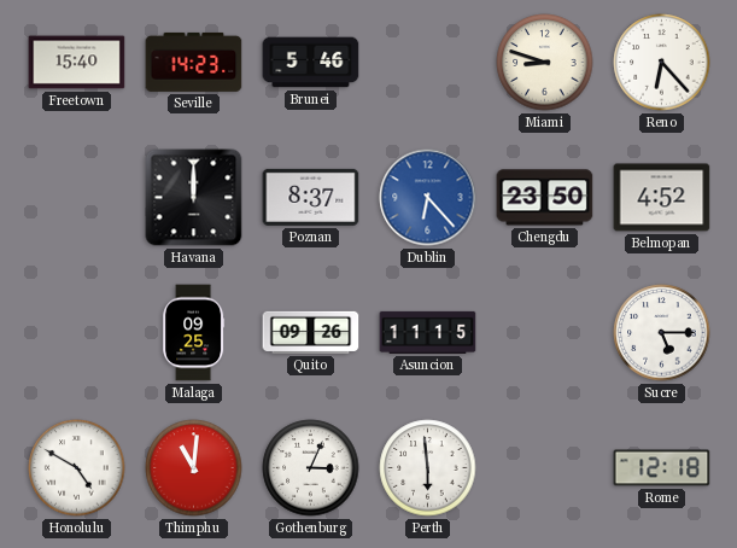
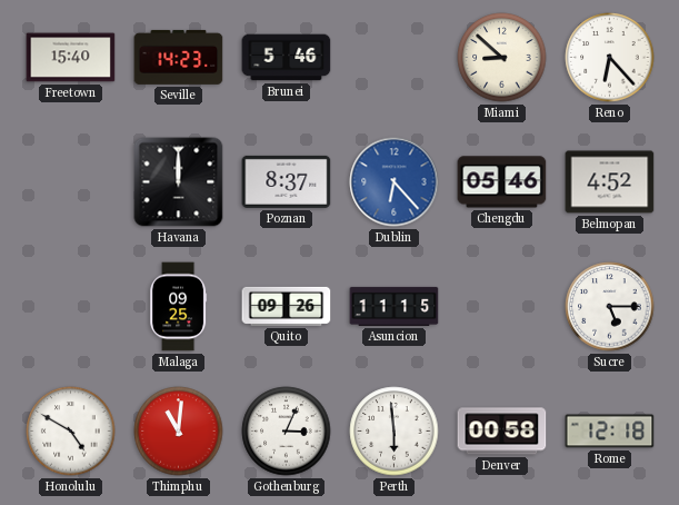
Miami: 8:48 -> 8:52 (502, 58)
Chengdu: 23:50 -> 05:46 (502, 182)
Denver: none -> 00:58 (502, 432)
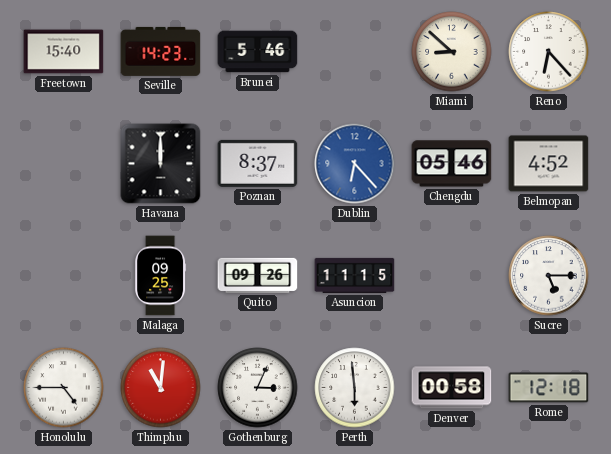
Honolulu: 4:50 -> 4:45 (64, 388)
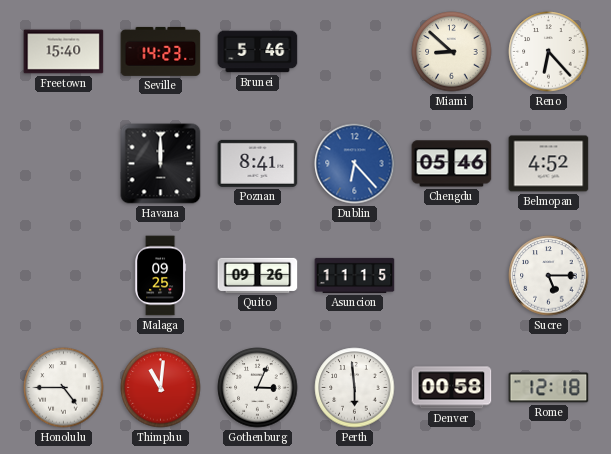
Poznan: 8:37 -> 8:41 (258, 163)
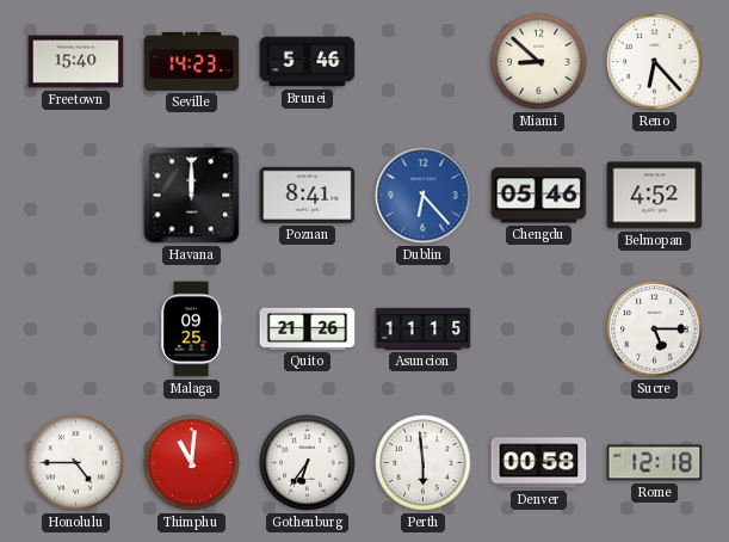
Quito: 09:26 -> 21:26 (308, 328)
Gothenburg: 3:04 -> 6:36 (308, 463)
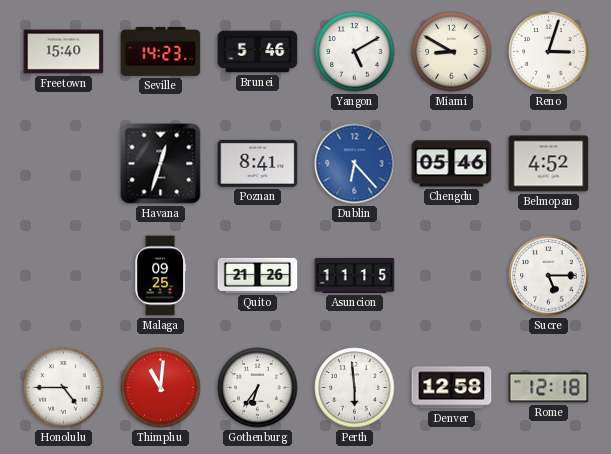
Yangon: none -> 5:10 (355, 52)
Miami: 8:52 -> 8:50 (452, 52)
Reno: 6:23 -> 3:03 (549, 52)
Havana: 12:00 -> 12:33 (161, 164)
Denver: 00:58 -> 12:58 (452, 388)
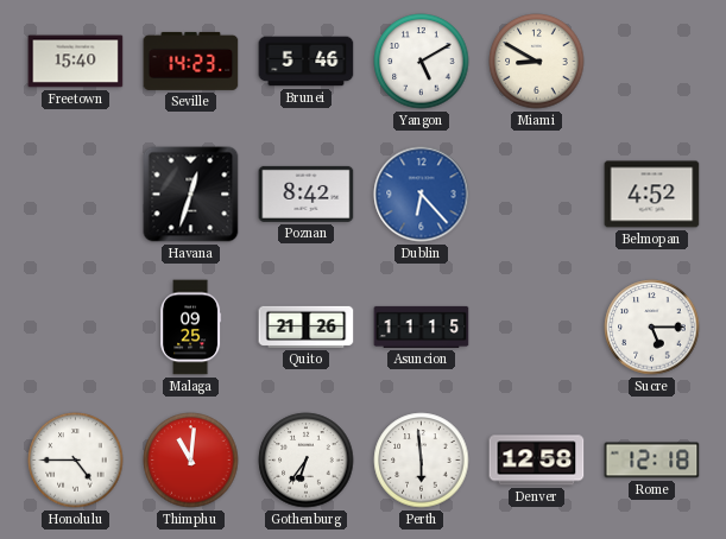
Reno: 3:03 -> none (549, 52)
Poznan: 8:41 -> 8:42 (307, 194)
Chengdu: 05:46 -> none (452, 164)
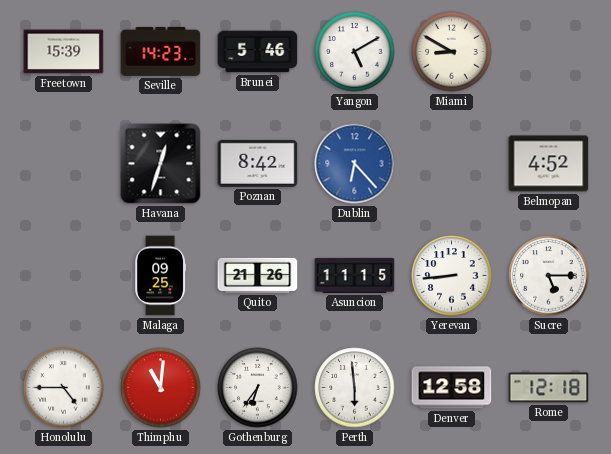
Freetown: 15:40 -> 15:39 (64, 52)
Yerevan: none -> 8:44 (452, 276)
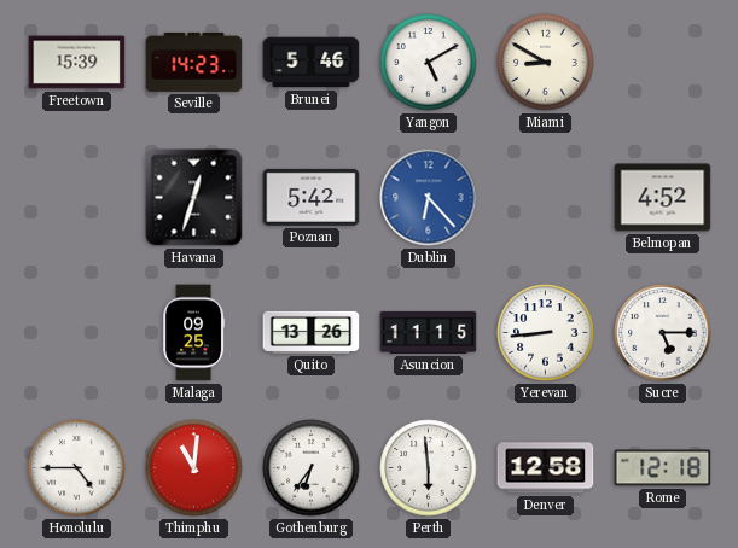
Poznan: 8:42 -> 5:42 (312, 197)
Quito: 21:26 -> 13:26 (312, 332)
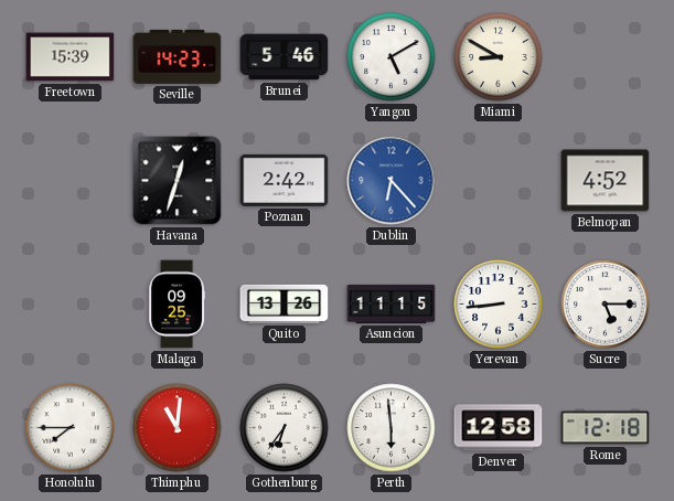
Poznan: 5:42 -> 2:42 (285, 180)
Honolulu: 4:45 -> 7:45 (71, 428)
